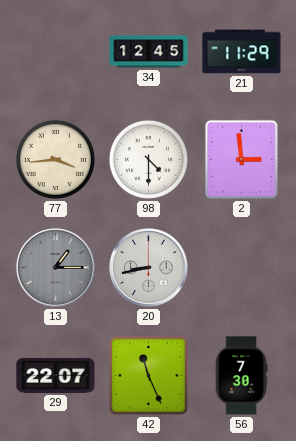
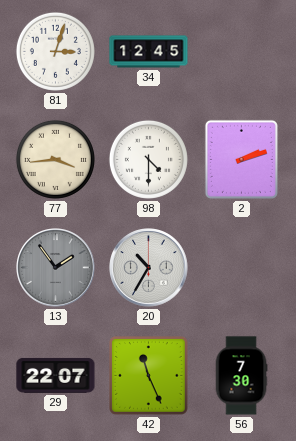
81: none -> 3:03 (55, 51)
21: 11:29 -> none (242, 52)
2: 2:59 -> 2:12 (241, 159)
13: 1:15 -> 1:54 (56, 268)
20: 8:43 -> 10:35 (149, 268)
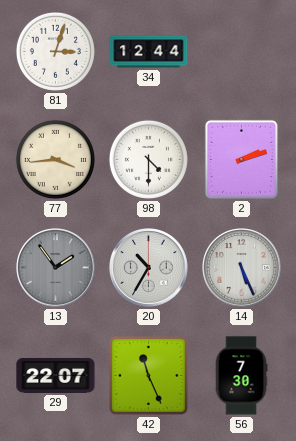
34: 12:45 -> 12:44 (149, 52)
14: none -> 5:26 (242, 268)
